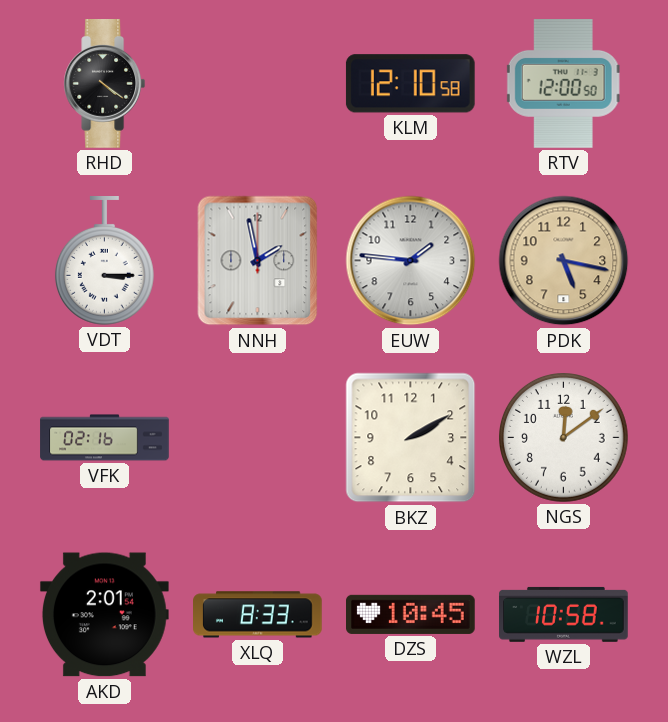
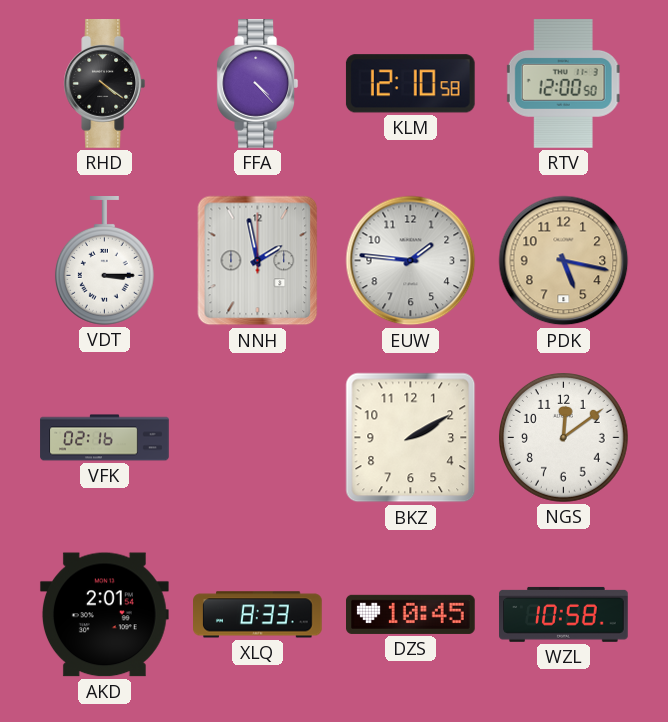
FFA: none -> 4:23 (258, 84)
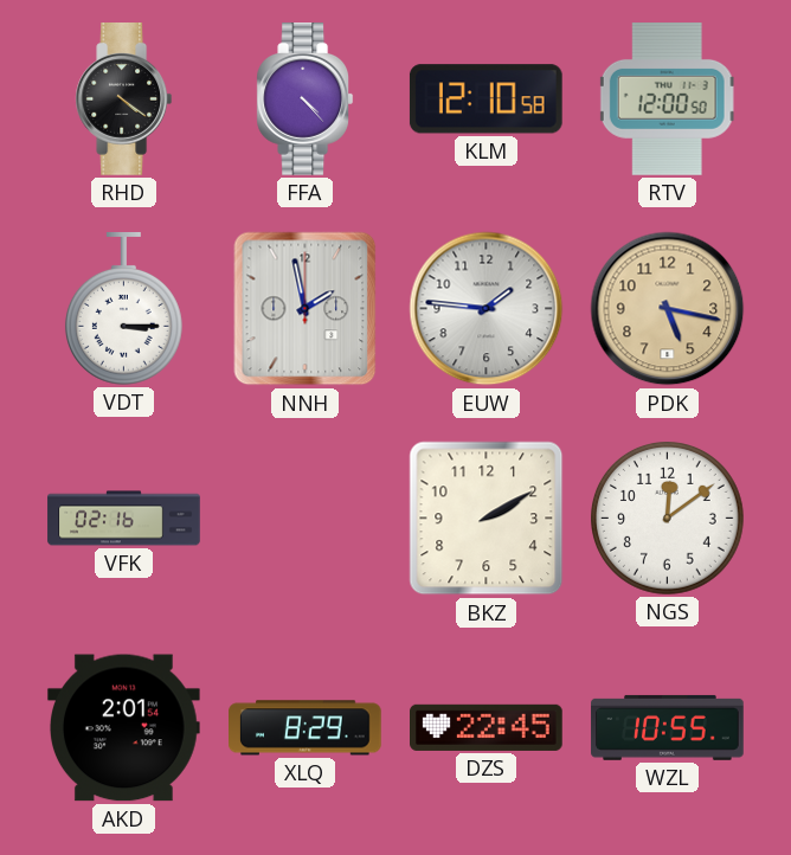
XLQ: 8:33 -> 8:29 (306, 728)
DZS: 10:45 -> 22:45 (487, 727)
WZL: 10:58 -> 10:55 (668, 727)
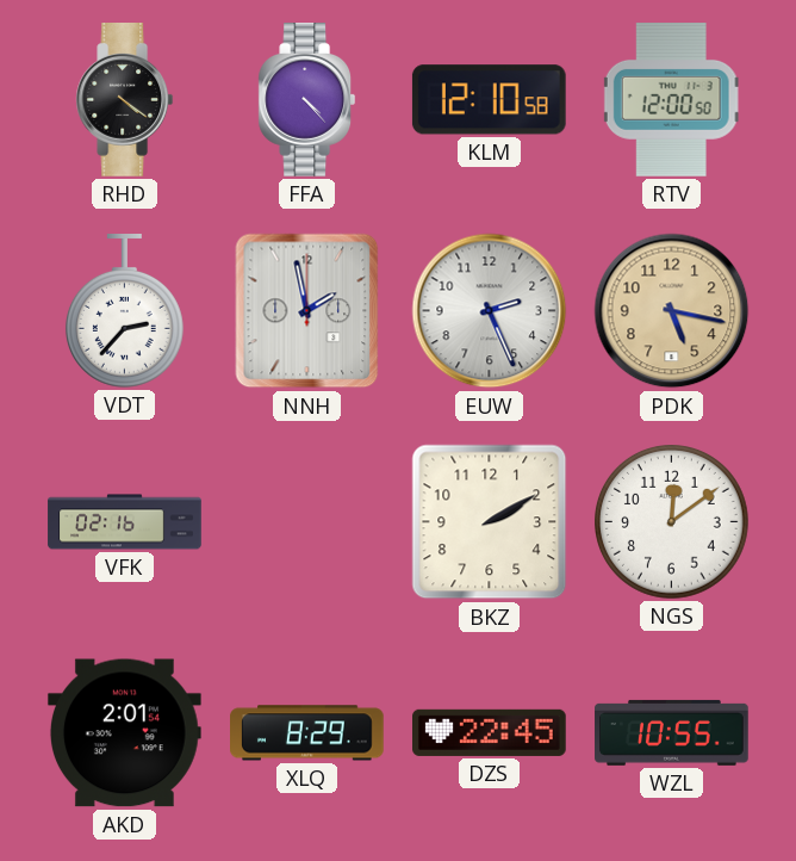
VDT: 3:15 -> 2:37 (124, 311)
EUW: 1:46 -> 2:26 (490, 311)
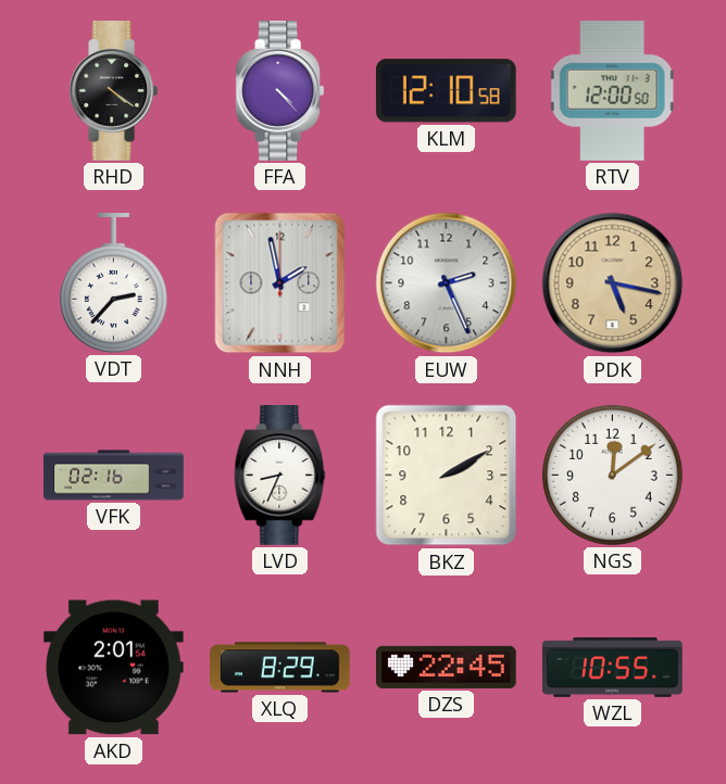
LVD: none -> 8:34 (280, 476)
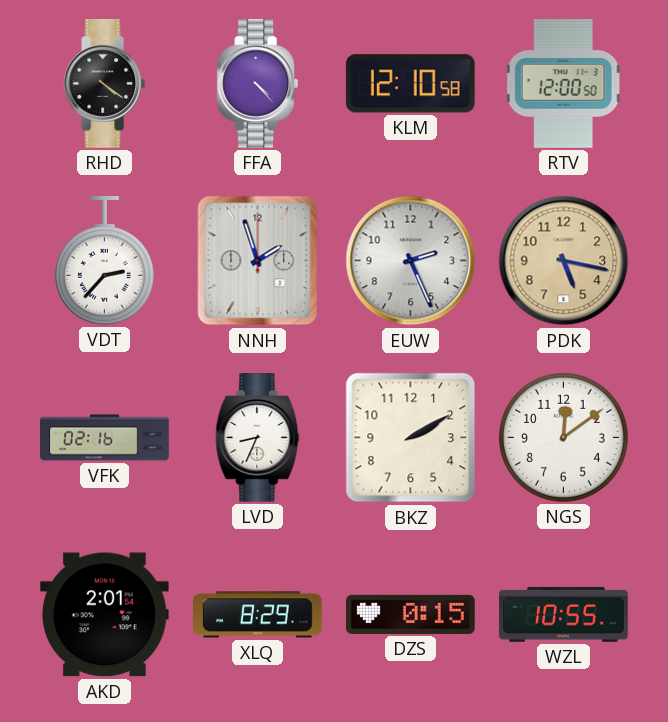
NNH: 1:58 -> 1:57 (258, 261)
DZS: 22:45 -> 0:15 (411, 614)
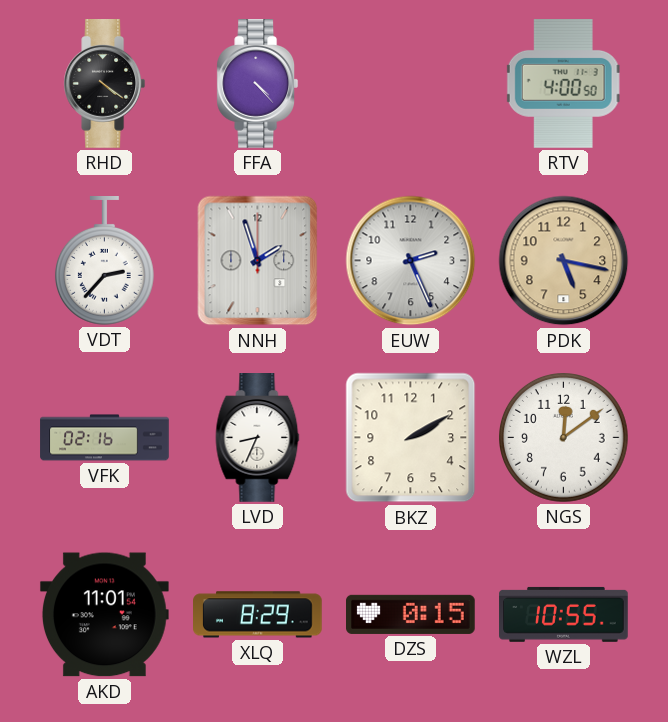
KLM: 12:10 -> none (410, 84)
RTV: 12:00 -> 4:00 (563, 84)
AKD: 2:01 -> 11:01 (104, 615)
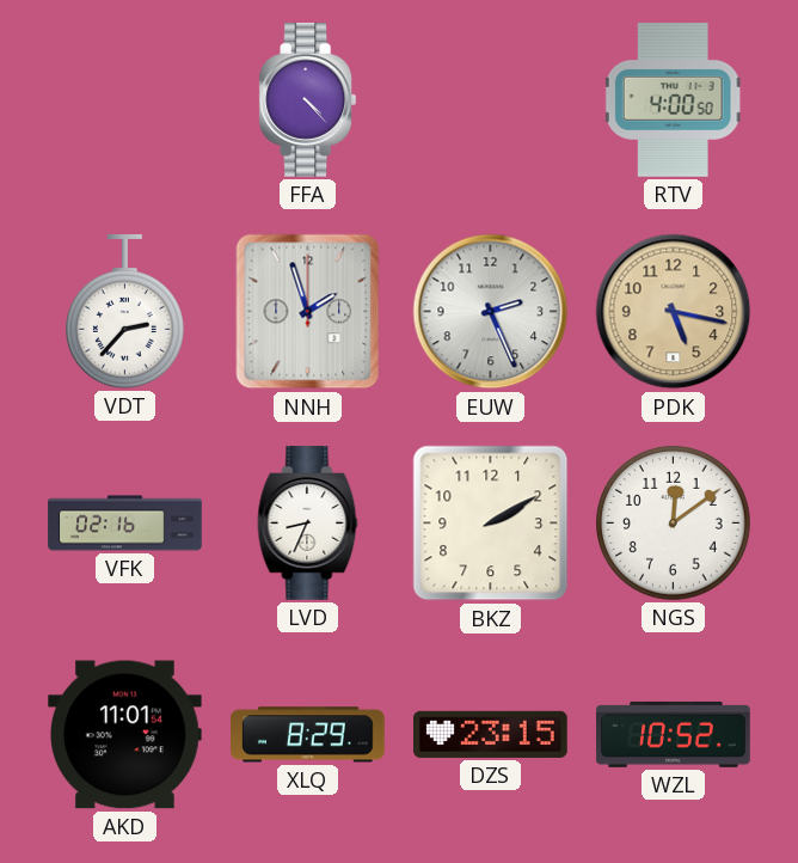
RHD: 4:21 -> none (105, 84)
DZS: 0:15 -> 23:15 (491, 734)
WZL: 10:55 -> 10:52 (674, 734)
